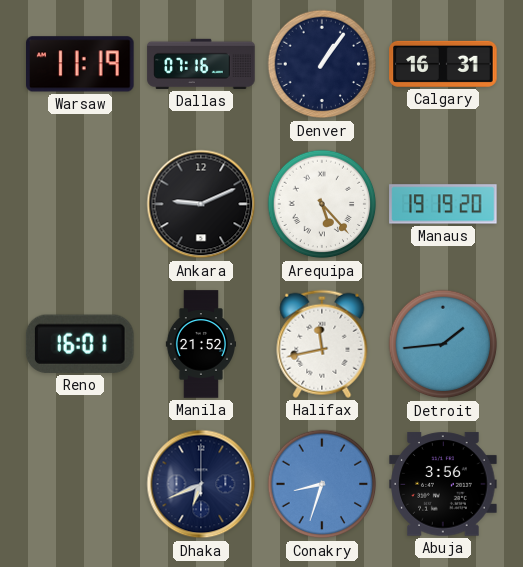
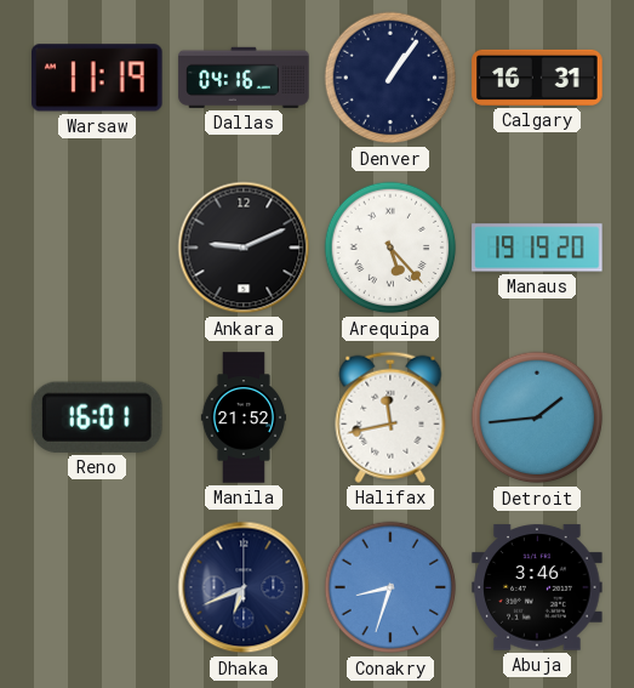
Dallas: 07:16 -> 04:16 (244, 78)
Abuja: 3:56 -> 3:46 (537, 587)
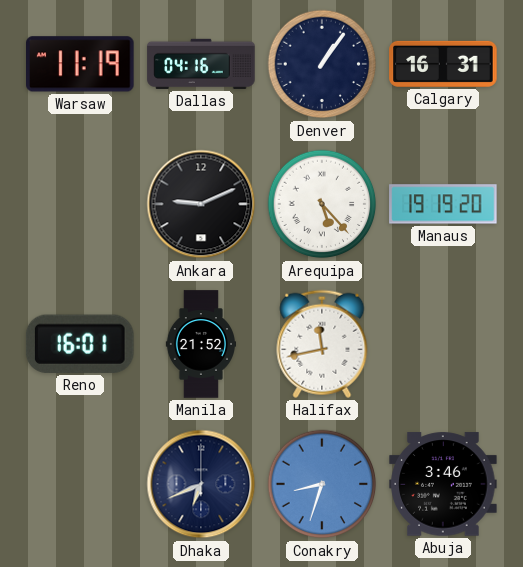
Detroit: 1:44 -> none (537, 417)
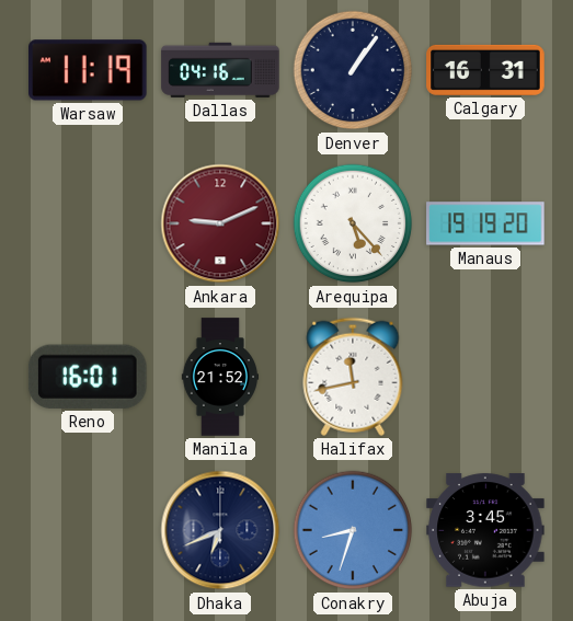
Ankara dial: black -> burgundy (220, 223)
Abuja: 3:46 -> 3:45 (485, 530)
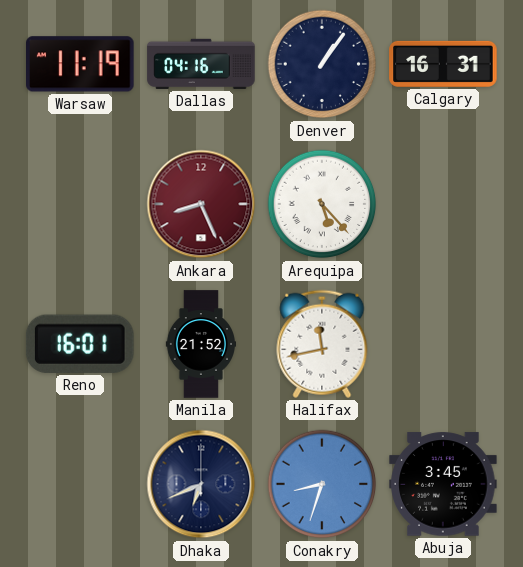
Ankara: 9:11 -> 8:26 (201, 204)
Manaus: 19:19 -> none (485, 223)
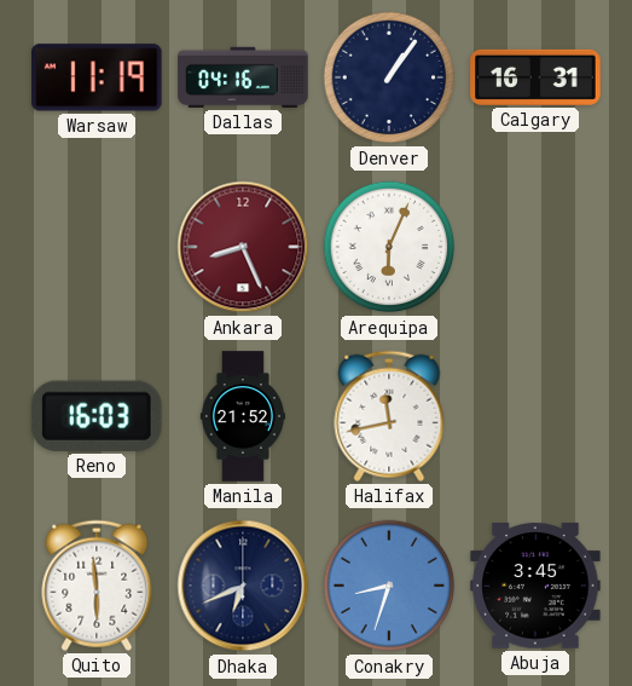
Arequipa: 5:23 -> 6:04 (389, 247)
Reno: 16:01 -> 16:03 (97, 416)
Quito: none -> 5:59 (97, 586)
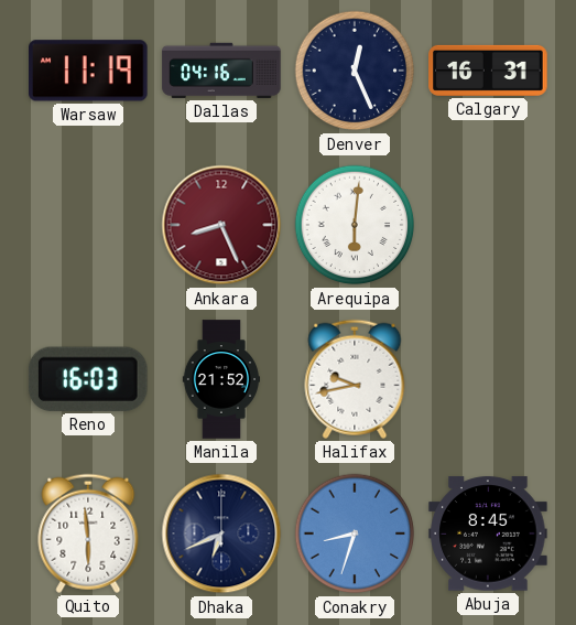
Denver: 1:06 -> 12:26 (355, 71)
Arequipa: 6:04 -> 6:01 (355, 225)
Halifax: 11:43 -> 9:43 (355, 379)
Abuja: 3:45 -> 8:45 (488, 534)
